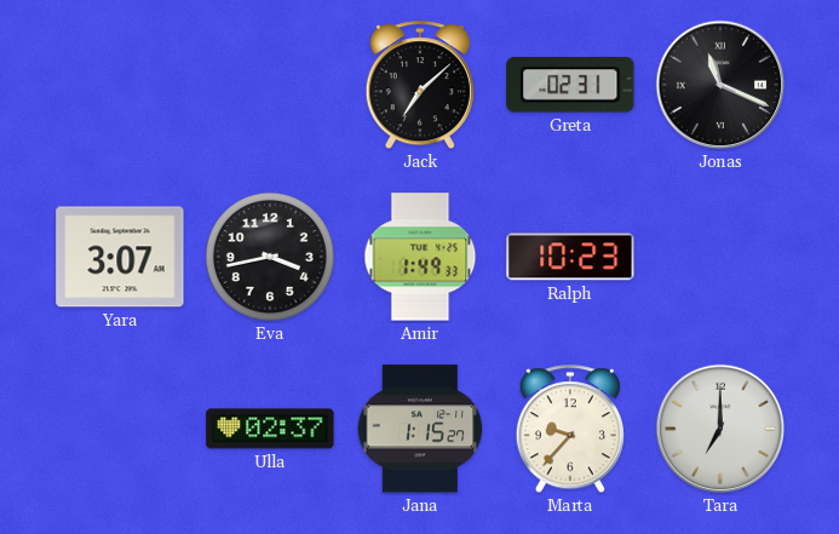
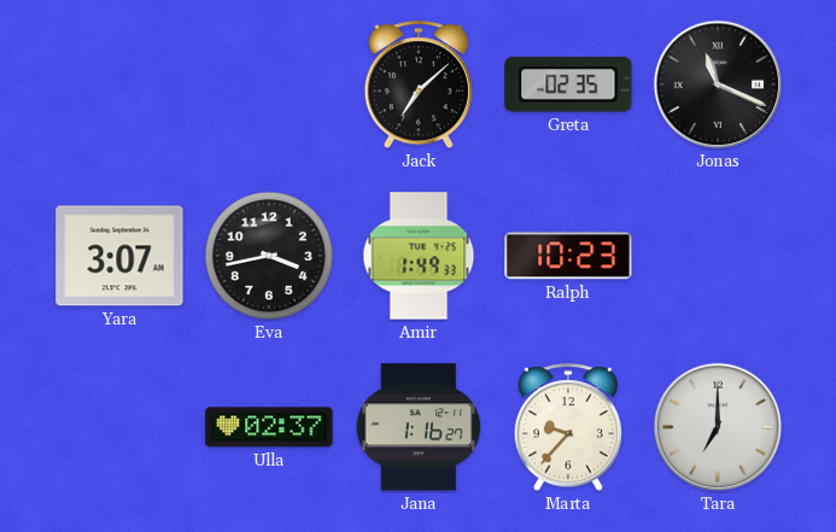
Greta: 02:31 -> 02:35 (568, 84)
Jana: 1:15 -> 1:16 (419, 427)
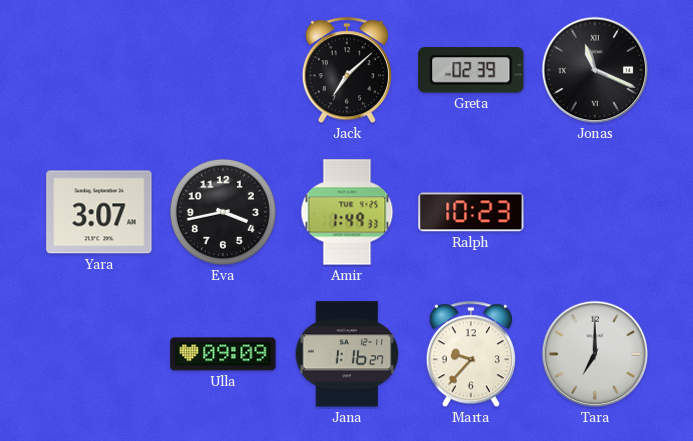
Greta: 02:35 -> 02:39 (471, 70)
Ulla: 02:37 -> 09:09 (223, 354)
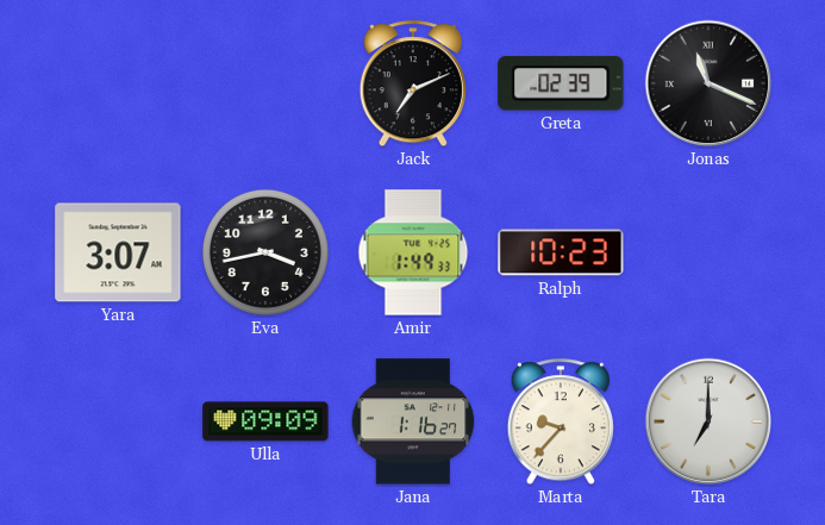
Jack: 7:08 -> 7:11 (413, 85)
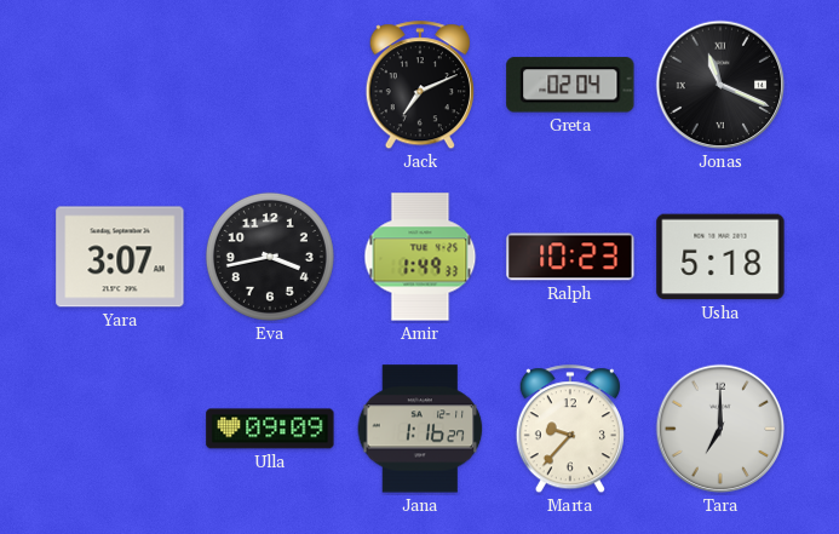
Greta: 02:39 -> 02:04 (570, 85)
Usha: none -> 5:18 (720, 257)
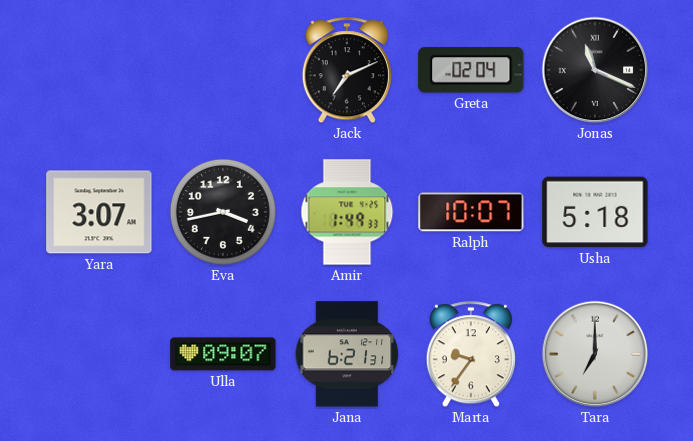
Ralph: 10:23 -> 10:07 (471, 212)
Ulla: 09:09 -> 09:07 (223, 354)
Jana: 1:16 -> 6:21 (347, 354)
Marta: 9:37 -> 9:36 (471, 355)
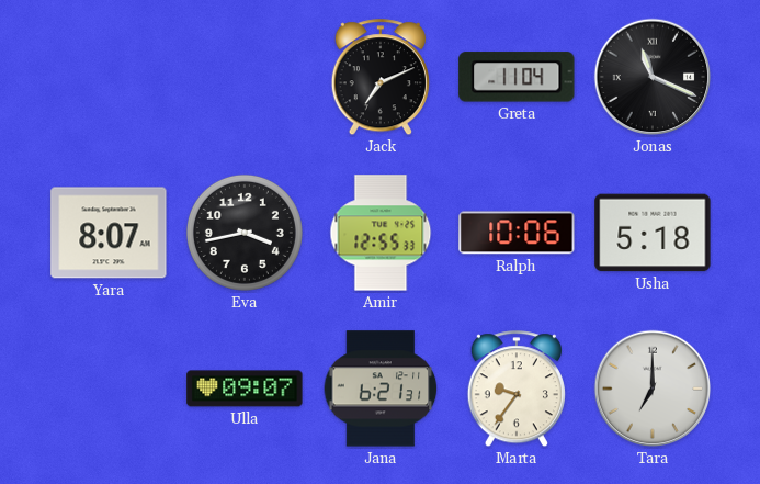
Greta: 02:04 -> 11:04 (517, 77)
Yara: 3:07 -> 8:07 (109, 233)
Amir: 1:49 -> 12:55 (381, 233)
Ralph: 10:07 -> 10:06 (517, 233)
